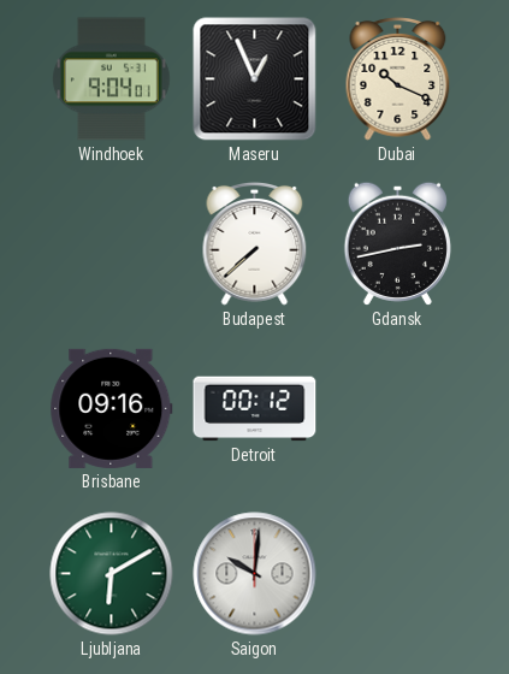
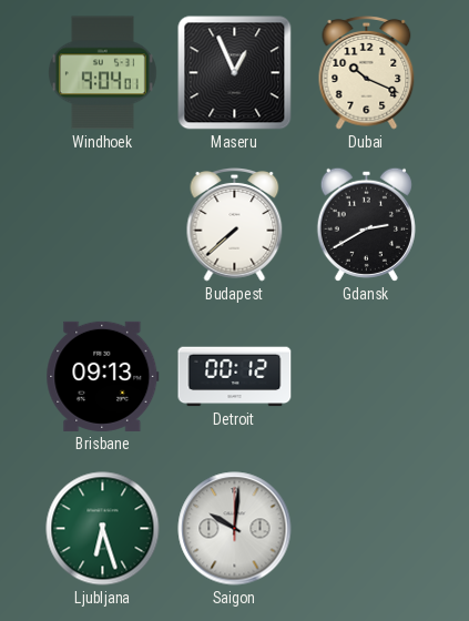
Gdansk: 2:43 -> 2:40 (366, 224)
Brisbane: 09:16 -> 09:13 (103, 376)
Ljubljana: 6:10 -> 6:27 (103, 529)
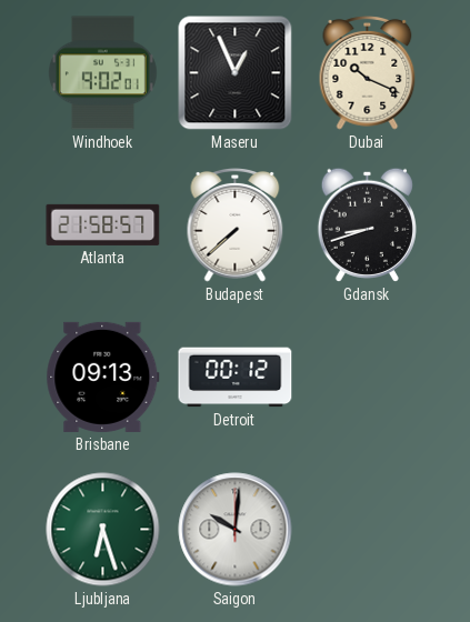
Windhoek: 9:04 -> 9:02 (102, 73)
Atlanta: none -> 21:58 (103, 224)
Gdansk: 2:40 -> 8:42 (367, 224)
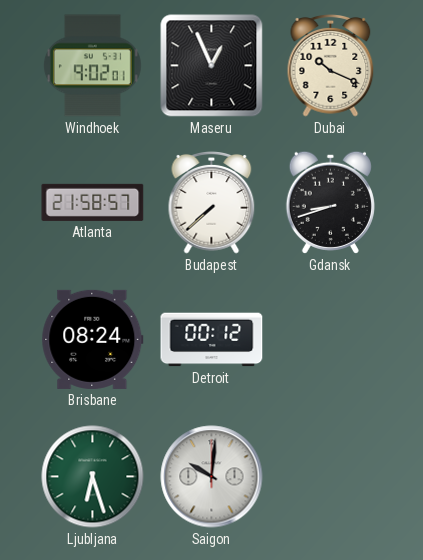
Brisbane: 09:13 -> 08:24 (93, 339)
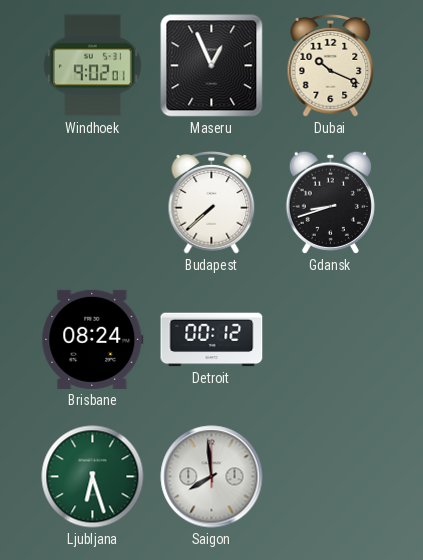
Atlanta: 21:58 -> none (93, 202)
Saigon: 10:01 -> 7:59 (212, 477)
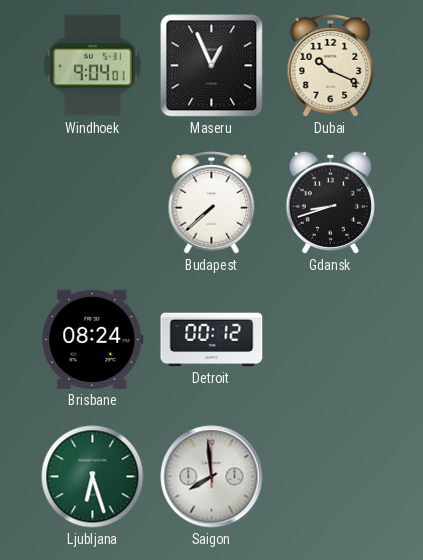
Windhoek: 9:02 -> 9:04 (92, 66)
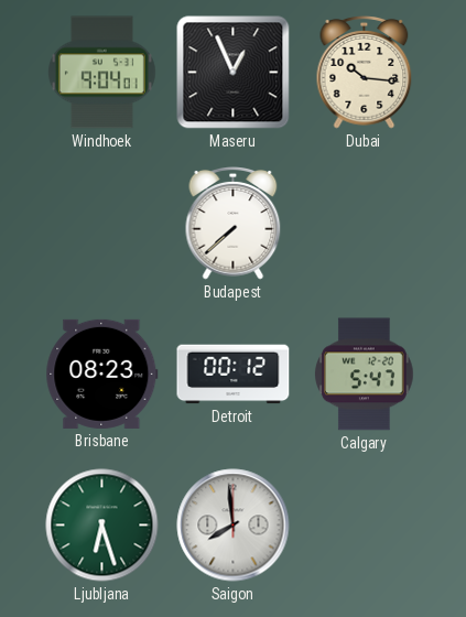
Dubai: 10:19 -> 10:16 (365, 73)
Gdansk: 8:42 -> none (330, 202)
Brisbane: 08:24 -> 08:23 (102, 374)
Calgary: none -> 5:47 (365, 375)
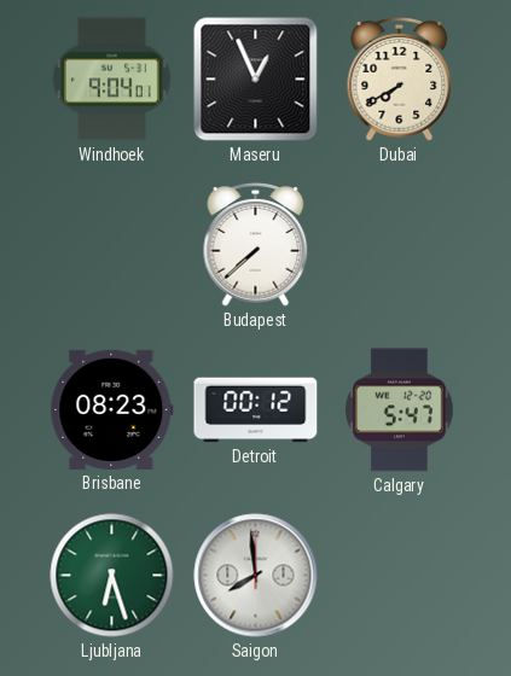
Dubai: 10:16 -> 7:40 (400, 80)
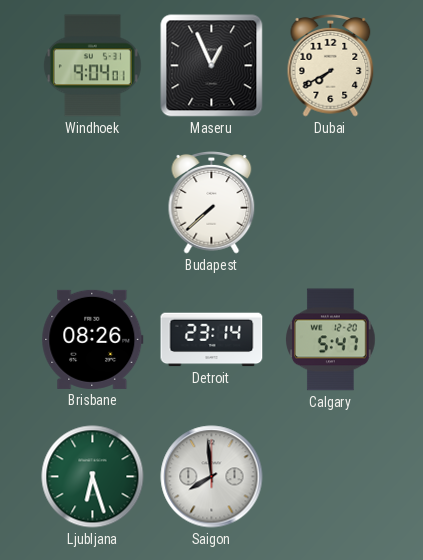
Brisbane: 08:23 -> 08:26 (93, 339)
Detroit: 00:12 -> 23:14 (212, 340)
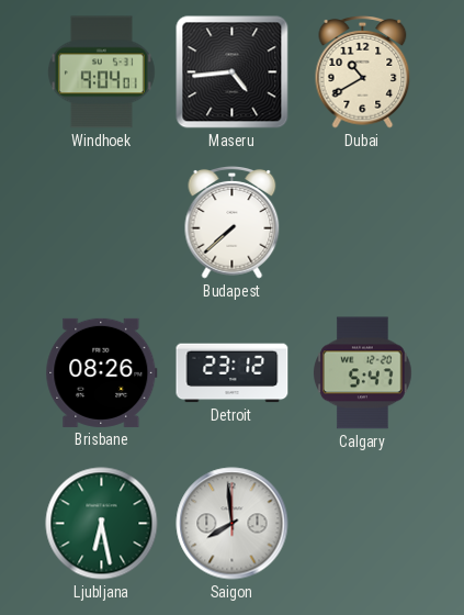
Maseru: 12:56 -> 4:44 (233, 72)
Dubai: 7:40 -> 10:40 (363, 72)
Detroit: 23:14 -> 23:12 (233, 373)
Ljubljana: 6:27 -> 6:28 (102, 524)
